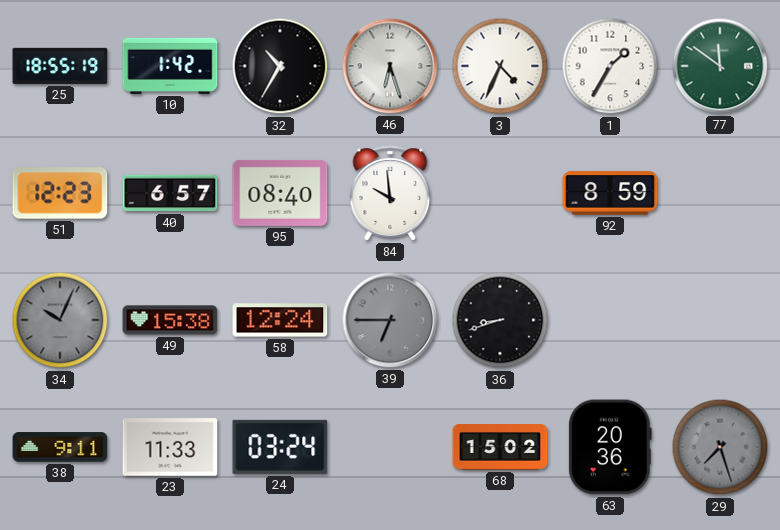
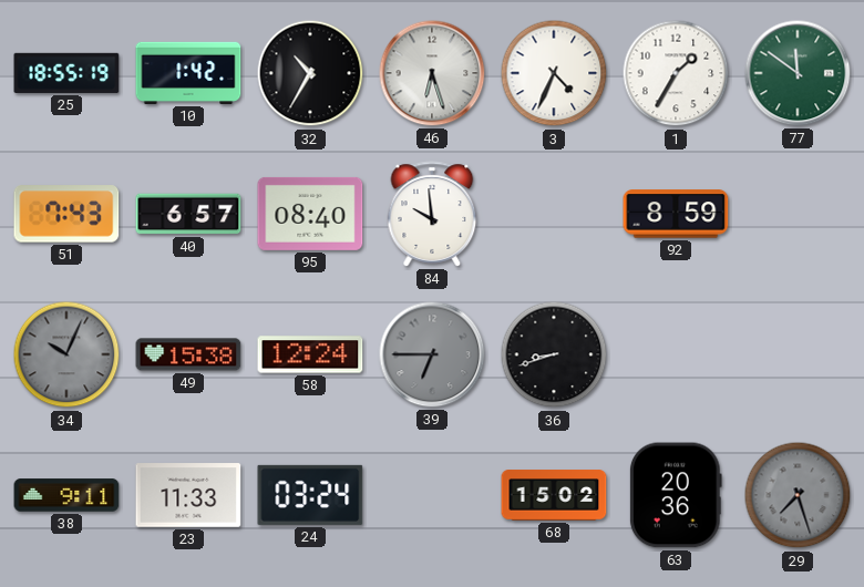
51: 12:23 -> 7:43 (66, 214)
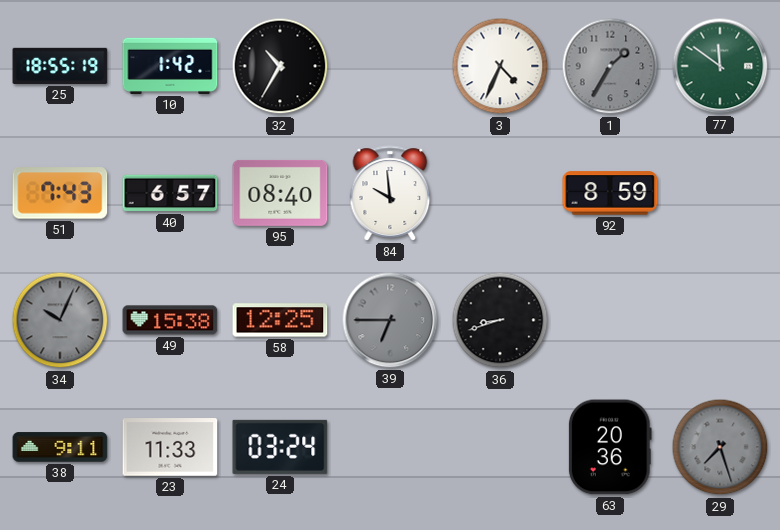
46: 6:27 -> none (432, 73)
1 dial: white -> grey (610, 66)
58: 12:24 -> 12:25 (280, 320)
68: 15:02 -> none (554, 495)
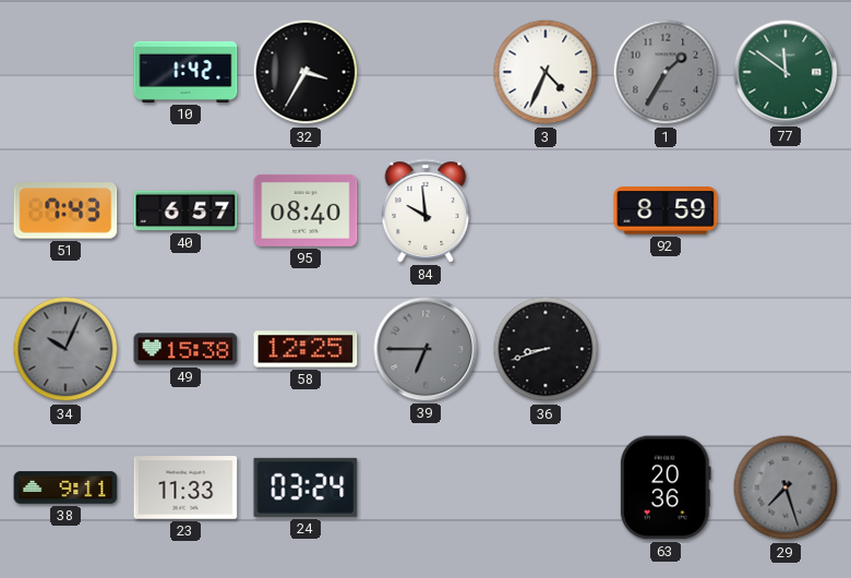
25: 18:55 -> none (60, 66)
32: 10:35 -> 3:35 (305, 72)
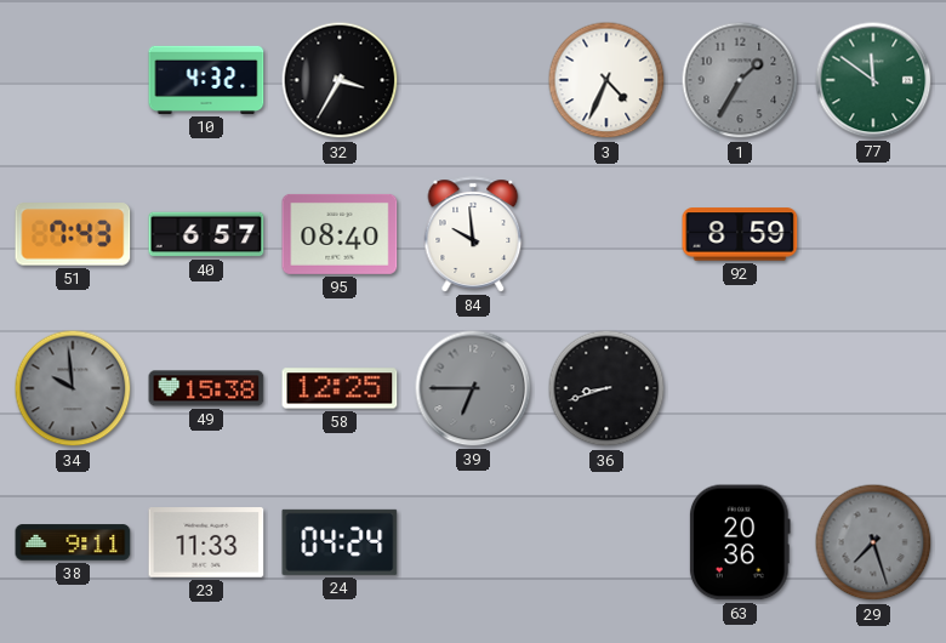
10: 1:42 -> 4:32 (206, 80)
34: 10:04 -> 9:59 (73, 388)
24: 03:24 -> 04:24 (340, 542)
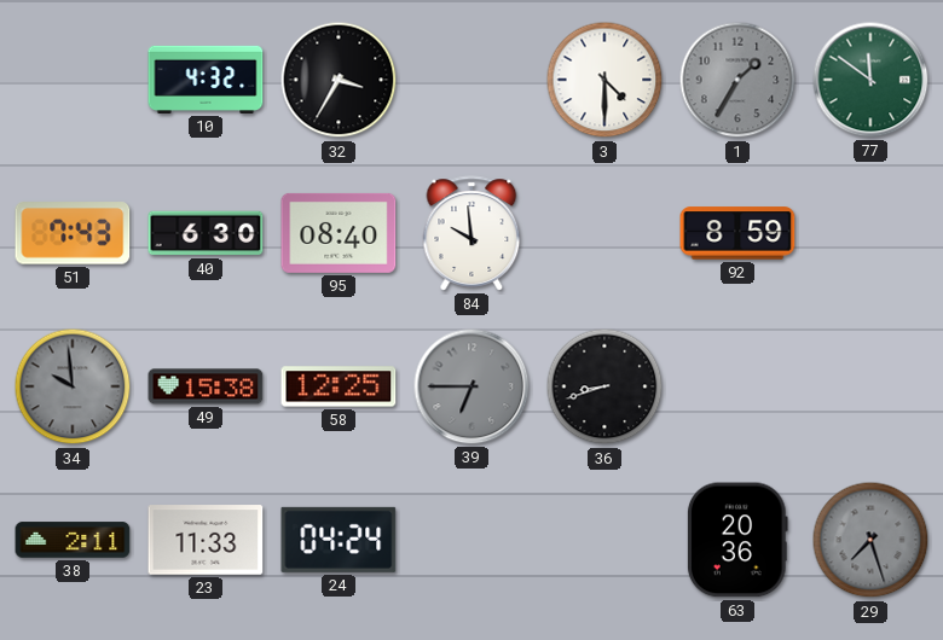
3: 4:34 -> 4:30 (604, 80)
40: 6:57 -> 6:30 (206, 233)
38: 9:11 -> 2:11 (73, 540)
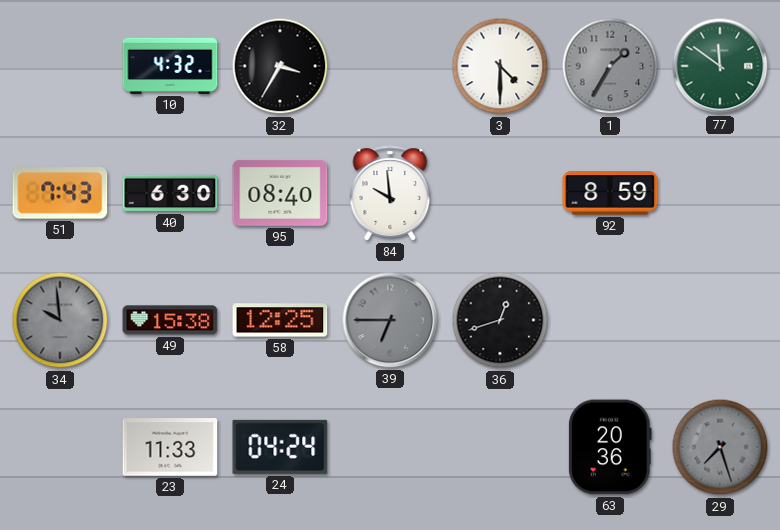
36: 8:42 -> 12:42 (500, 320)
38: 2:11 -> none (73, 540)
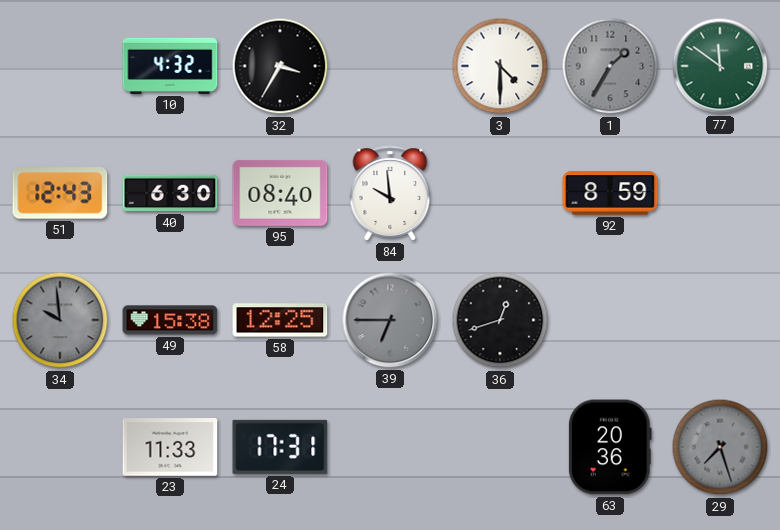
51: 7:43 -> 12:43 (60, 193)
24: 04:24 -> 17:31 (280, 447)
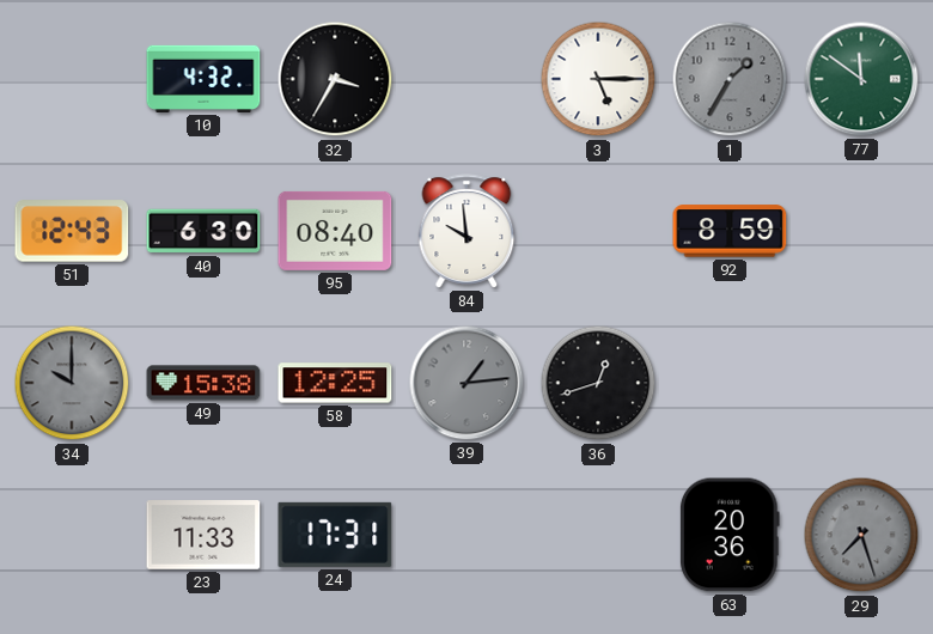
3: 4:30 -> 5:15 (598, 79)
34: 9:59 -> 10:00 (72, 383)
39: 6:45 -> 1:14 (466, 383)
